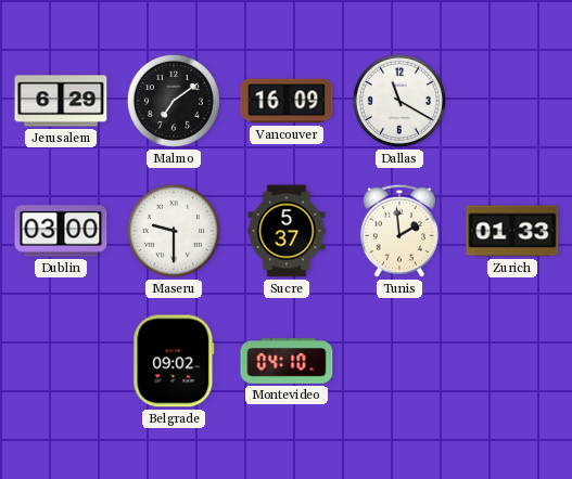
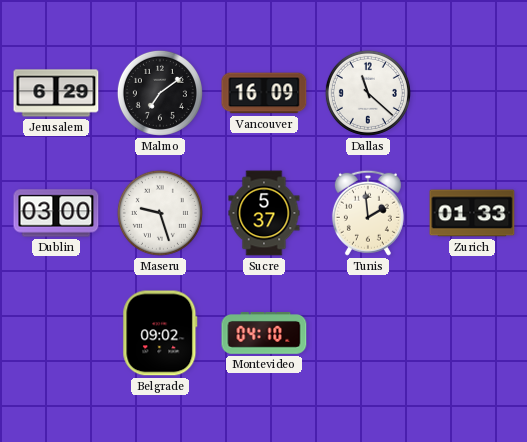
Dallas: 11:20 -> 11:22 (368, 93)
Maseru: 9:30 -> 9:27 (160, 213)
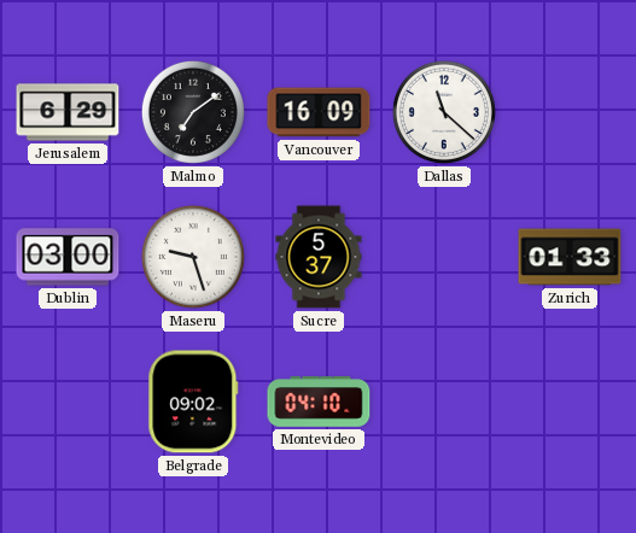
Tunis: 1:59 -> none (368, 213)
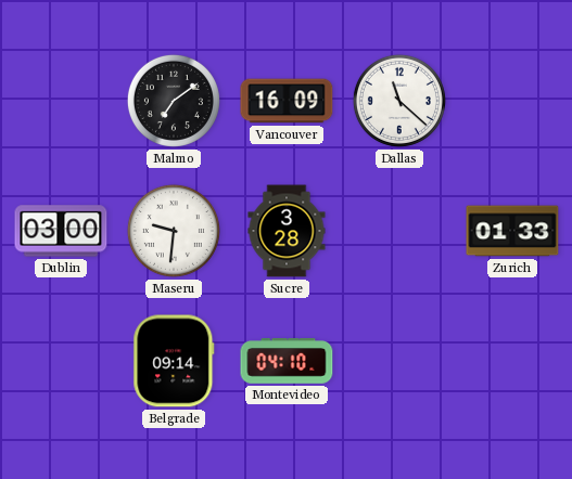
Jerusalem: 6:29 -> none (68, 112)
Maseru: 9:27 -> 9:31 (174, 231)
Sucre: 5:37 -> 3:28 (287, 231)
Belgrade: 09:02 -> 09:14 (174, 361)
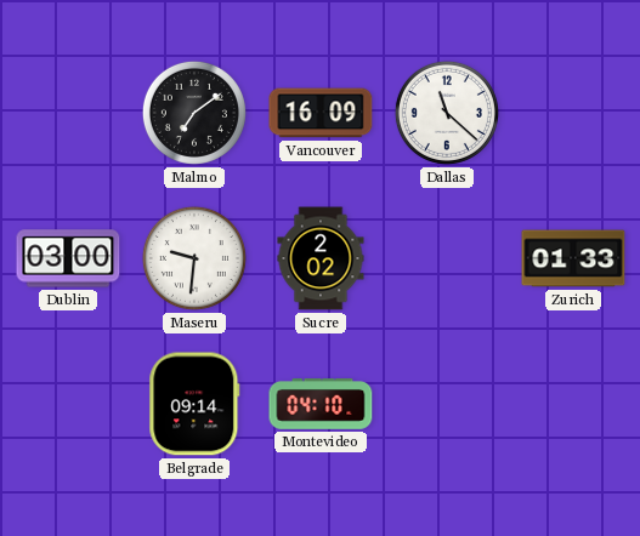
Sucre: 3:28 -> 2:02 (321, 258)
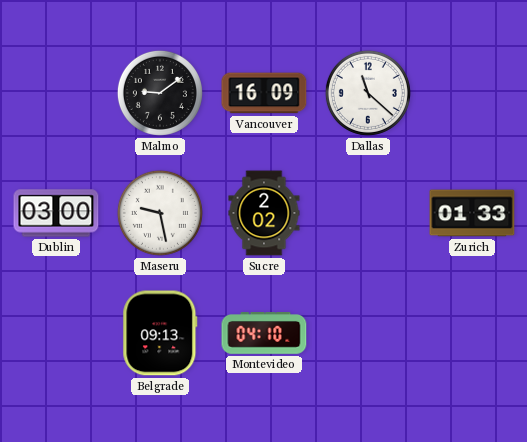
Malmo: 7:09 -> 9:09 (160, 93)
Maseru: 9:31 -> 9:28 (160, 213)
Belgrade: 09:14 -> 09:13 (160, 333)
